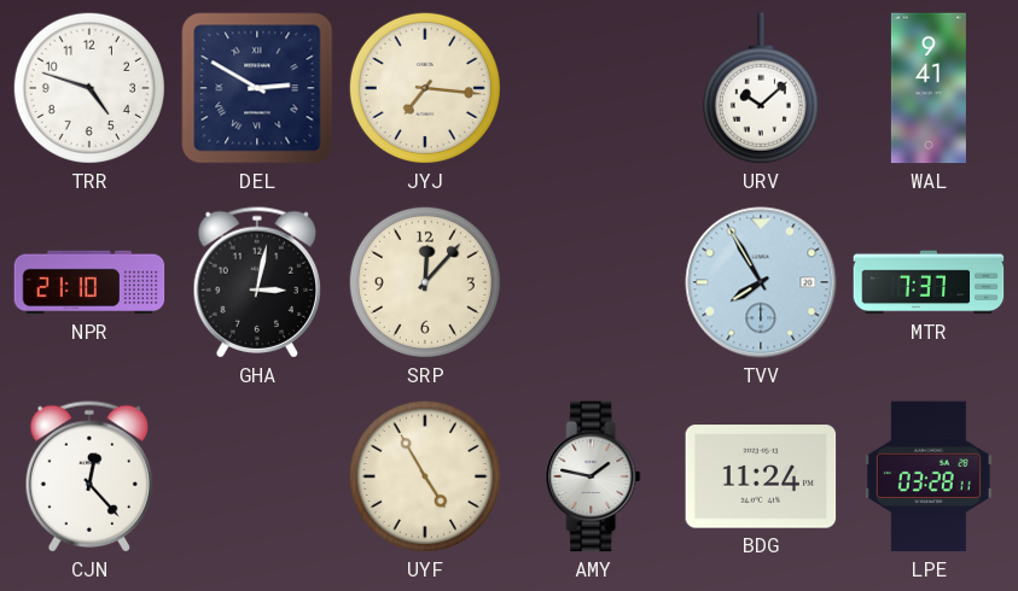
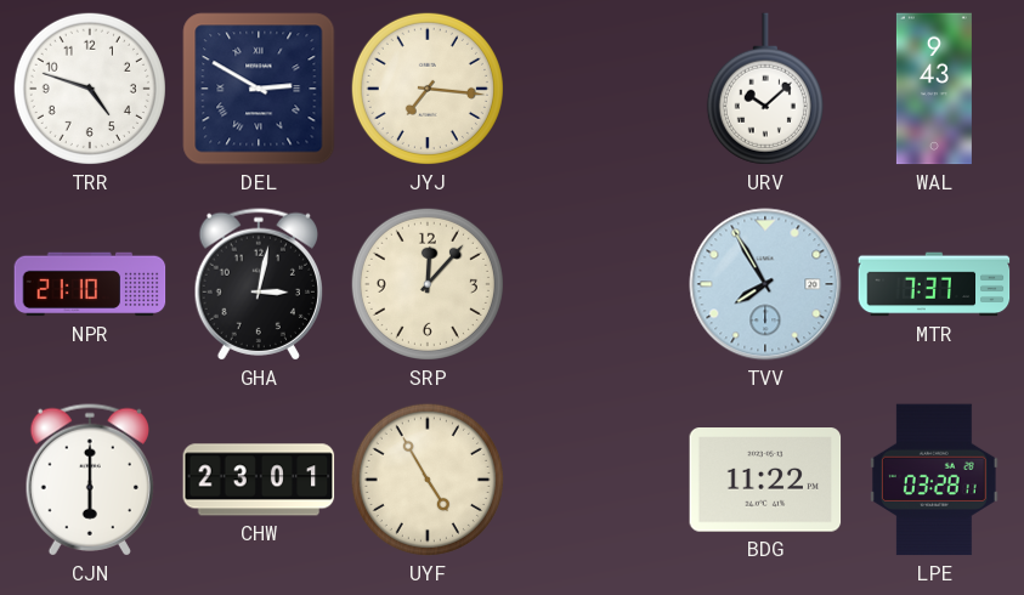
WAL: 9:41 -> 9:43 (934, 89)
CJN: 12:23 -> 6:00 (89, 480)
CHW: none -> 23:01 (259, 480)
AMY: 1:47 -> none (593, 476)
BDG: 11:24 -> 11:22 (765, 480)
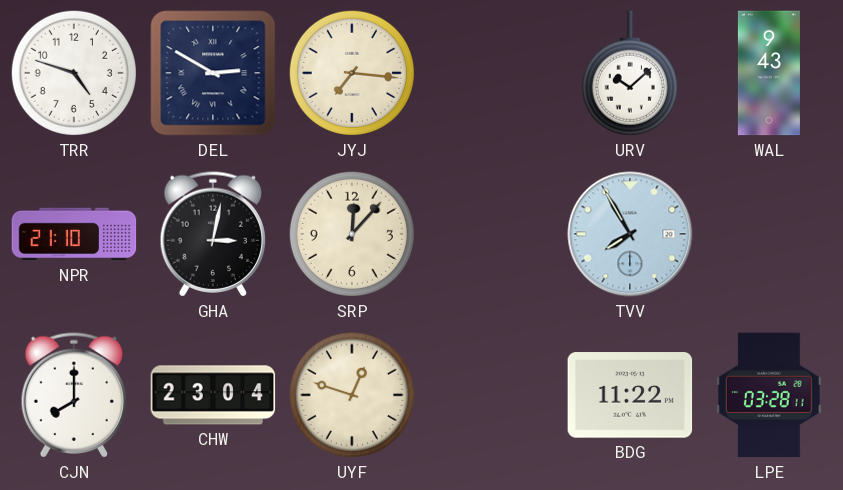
MTR: 7:37 -> none (934, 284)
CJN: 6:00 -> 8:00 (73, 395)
CHW: 23:01 -> 23:04 (213, 395)
UYF: 4:55 -> 12:48 (352, 395)
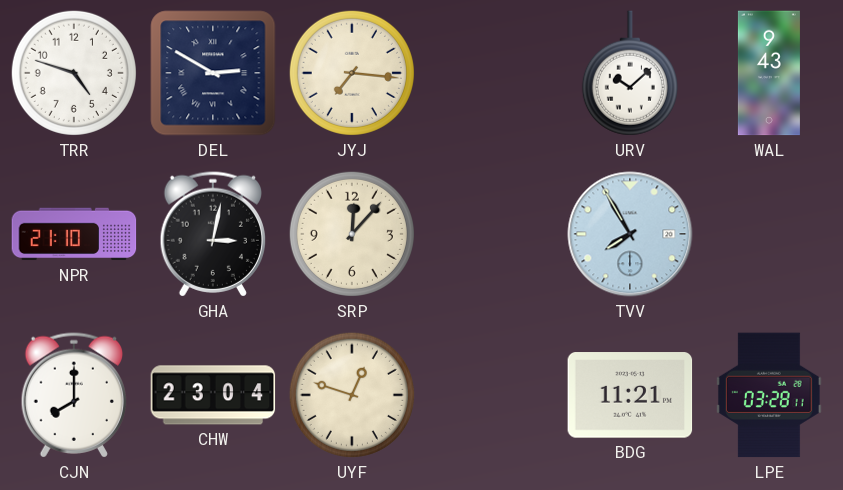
BDG: 11:22 -> 11:21 (630, 395)
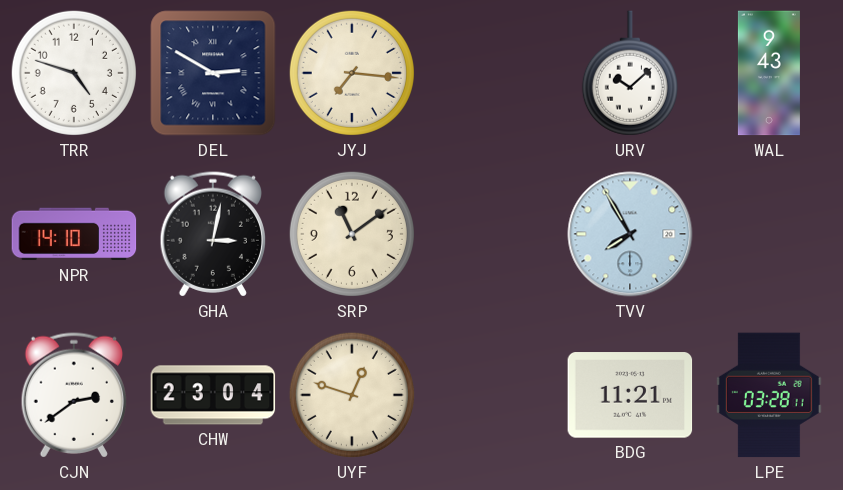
NPR: 21:10 -> 14:10 (74, 234)
SRP: 12:07 -> 11:09 (352, 234)
CJN: 8:00 -> 2:39 (73, 395)
